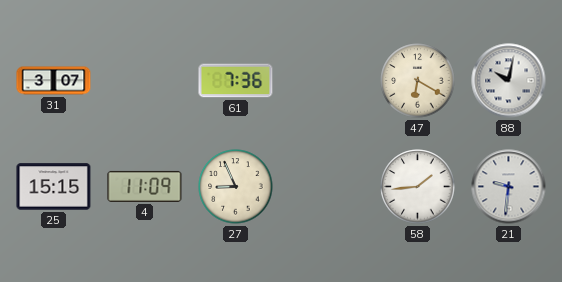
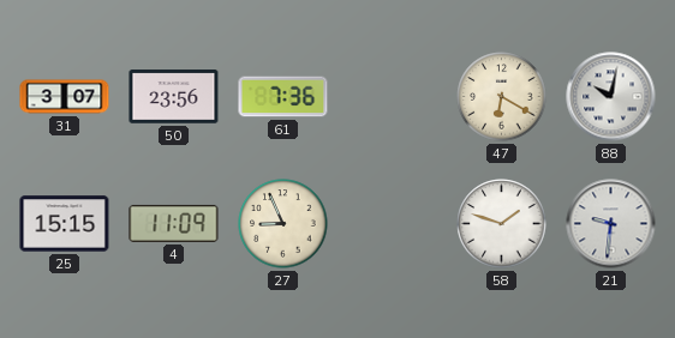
50: none -> 23:56 (174, 97)
58: 1:44 -> 1:48 (502, 224)
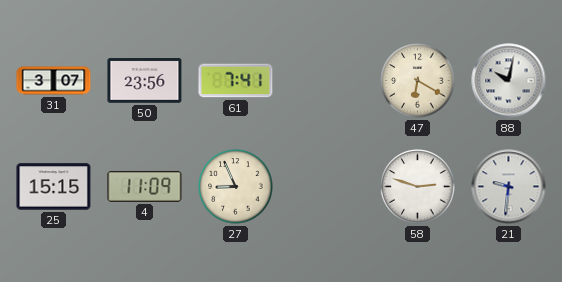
61: 7:36 -> 7:41 (236, 81)
58: 1:48 -> 2:48 (418, 187)
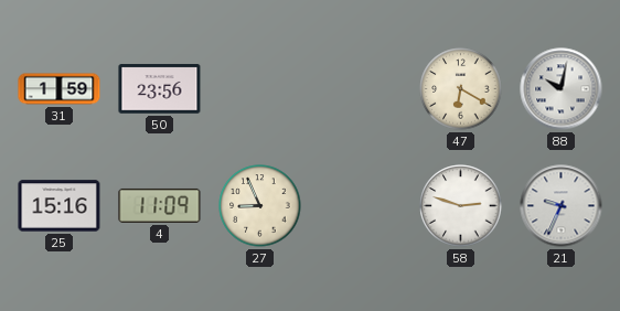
31: 3:07 -> 1:59 (60, 89)
61: 7:41 -> none (236, 81)
25: 15:15 -> 15:16 (60, 206)
21: 9:31 -> 9:34 (562, 206)
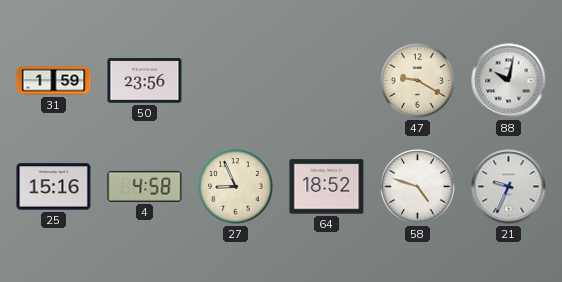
47: 6:20 -> 9:20 (418, 81)
4: 11:09 -> 4:58 (145, 186)
64: none -> 18:52 (327, 187)
58: 2:48 -> 4:48 (418, 187)
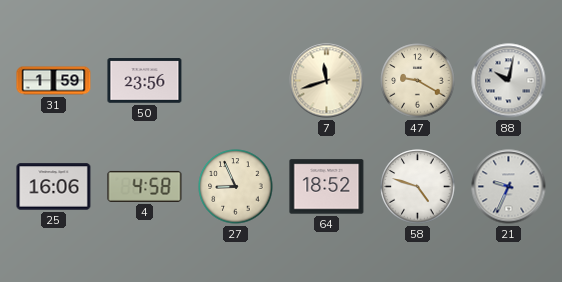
7: none -> 11:42 (327, 81)
25: 15:16 -> 16:06 (54, 187)
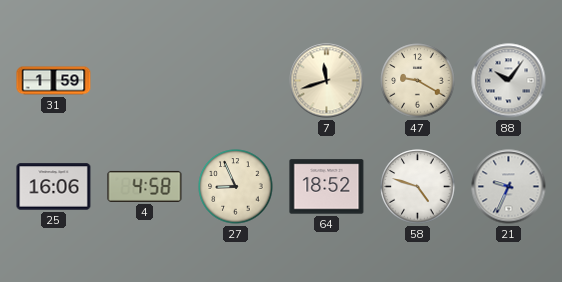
50: 23:56 -> none (145, 81)
88: 10:02 -> 10:06 (509, 81)
